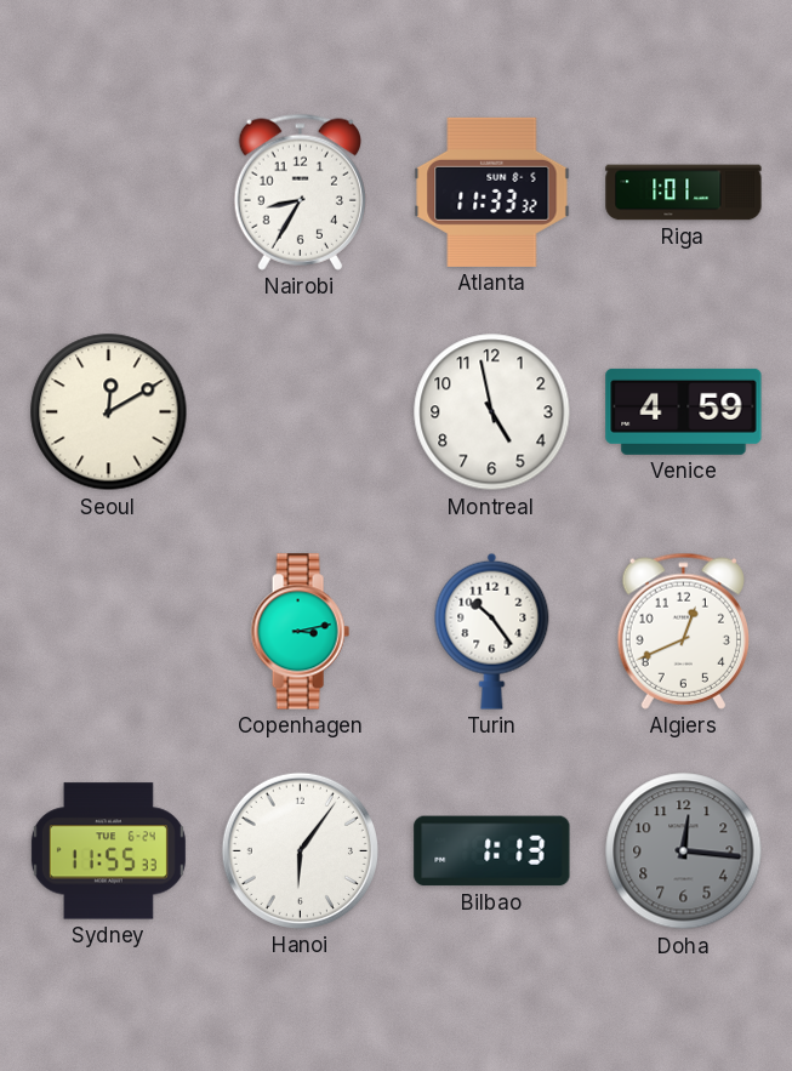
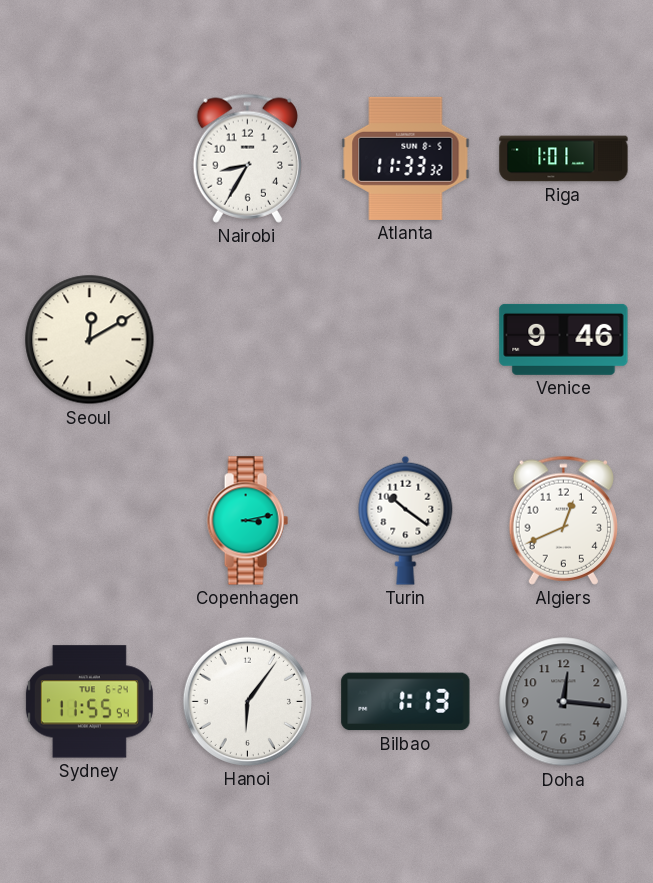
Montreal: 4:58 -> none (492, 412)
Venice: 4:59 -> 9:46 (564, 339)
Turin: 10:24 -> 10:21 (406, 520)
Sydney: 11:55:33 -> 11:55:54 (89, 702)
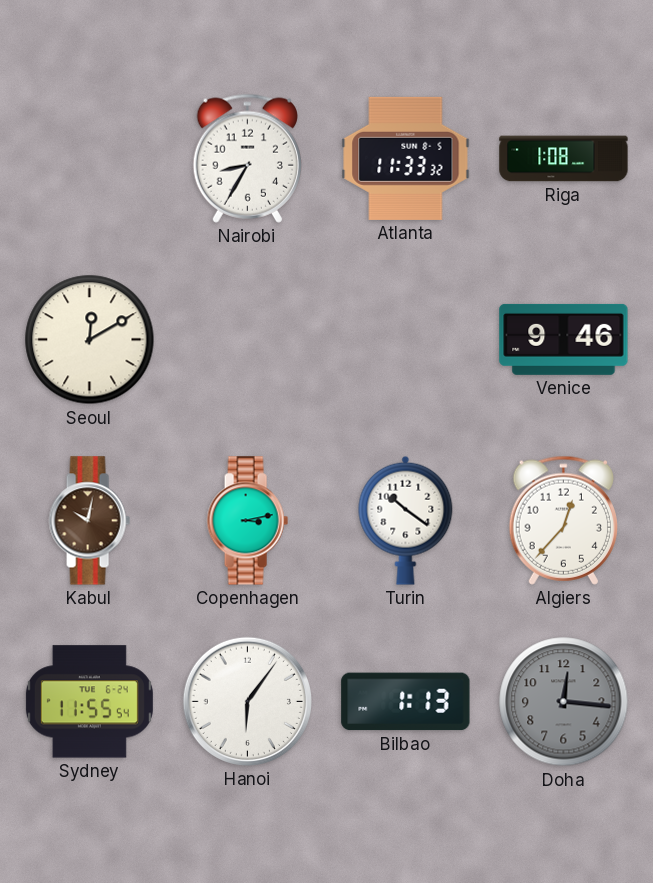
Riga: 1:01 -> 1:08 (564, 159)
Kabul: none -> 10:02 (89, 521)
Algiers: 12:41 -> 12:37 (563, 520)
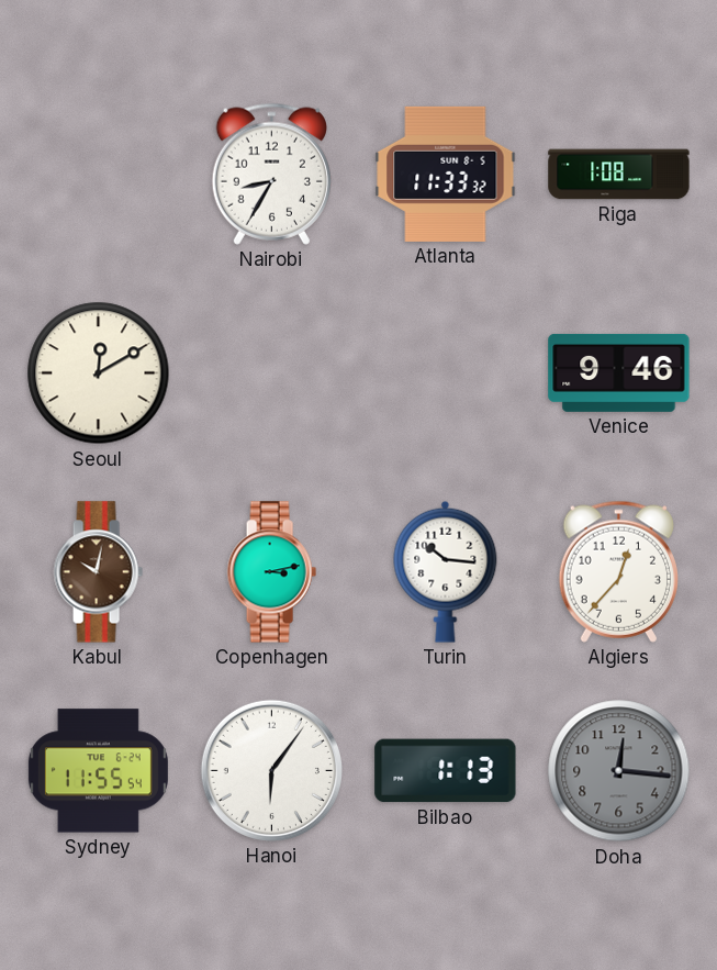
Turin: 10:21 -> 10:16 (446, 571)
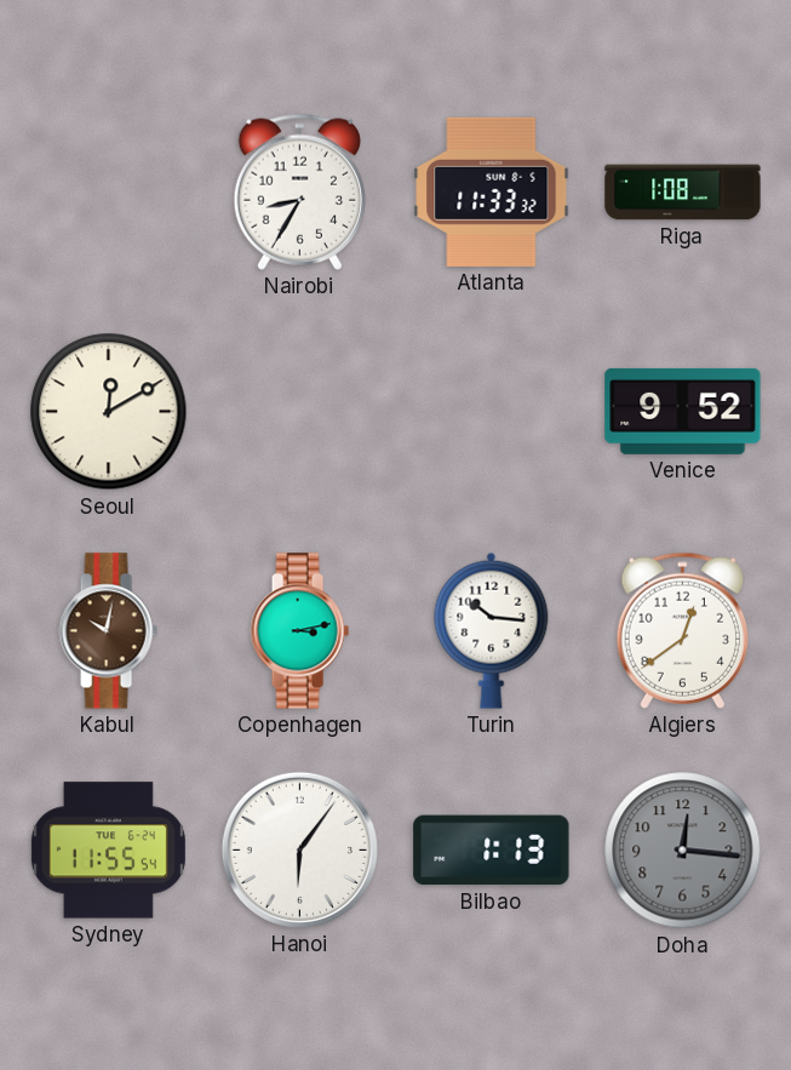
Venice: 9:46 -> 9:52 (683, 411)
Algiers: 12:37 -> 12:39 (682, 630)
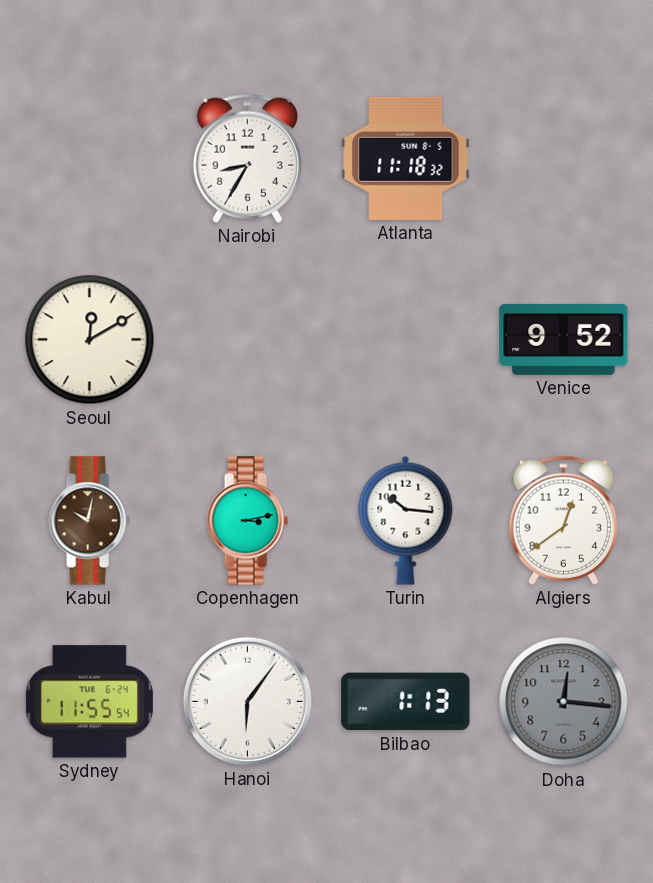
Atlanta: 11:33 -> 11:18 (406, 158)
Riga: 1:08 -> none (683, 193)
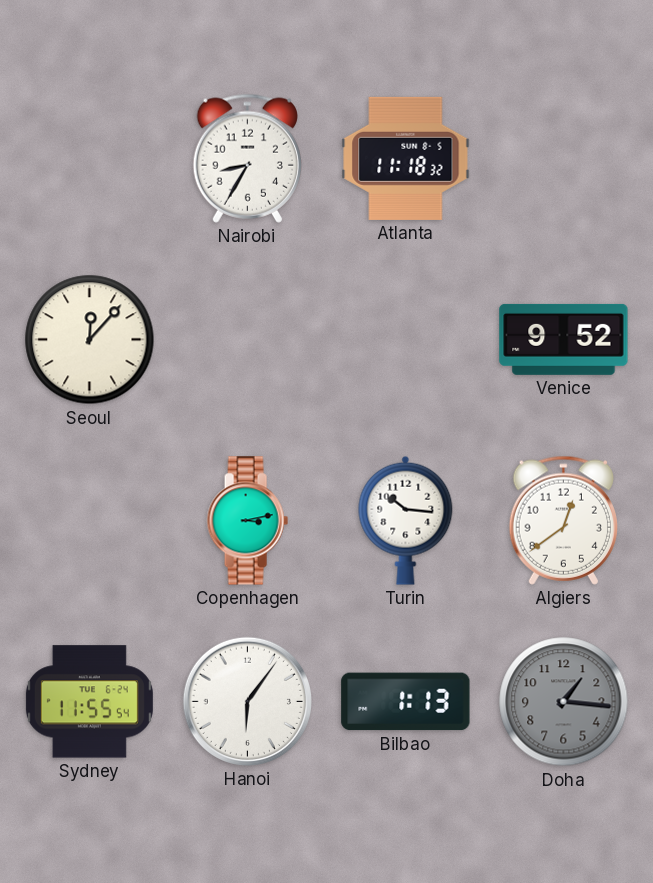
Seoul: 12:10 -> 12:07 (90, 340)
Kabul: 10:02 -> none (89, 521)
Doha: 12:16 -> 1:16 (564, 702)
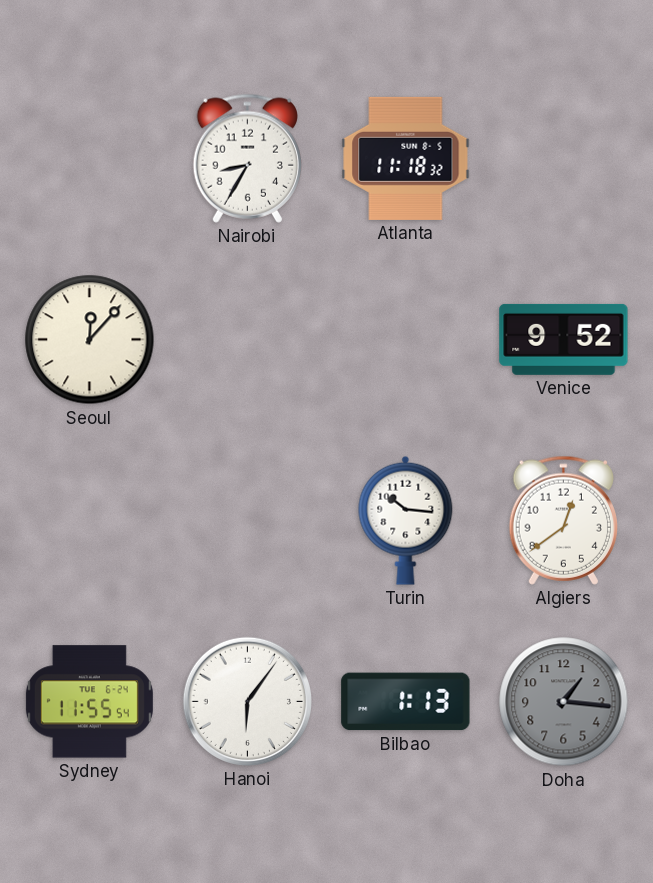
Copenhagen: 3:13 -> none (247, 521)
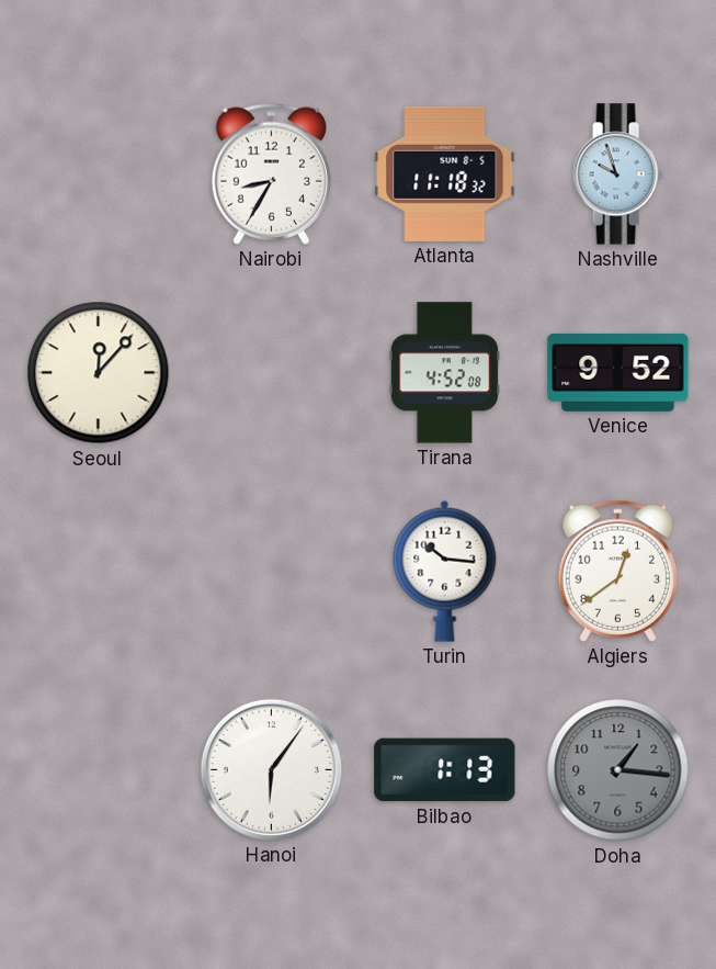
Nashville: none -> 9:57 (617, 174)
Tirana: none -> 4:52 (445, 373)
Sydney: 11:55 -> none (89, 702)
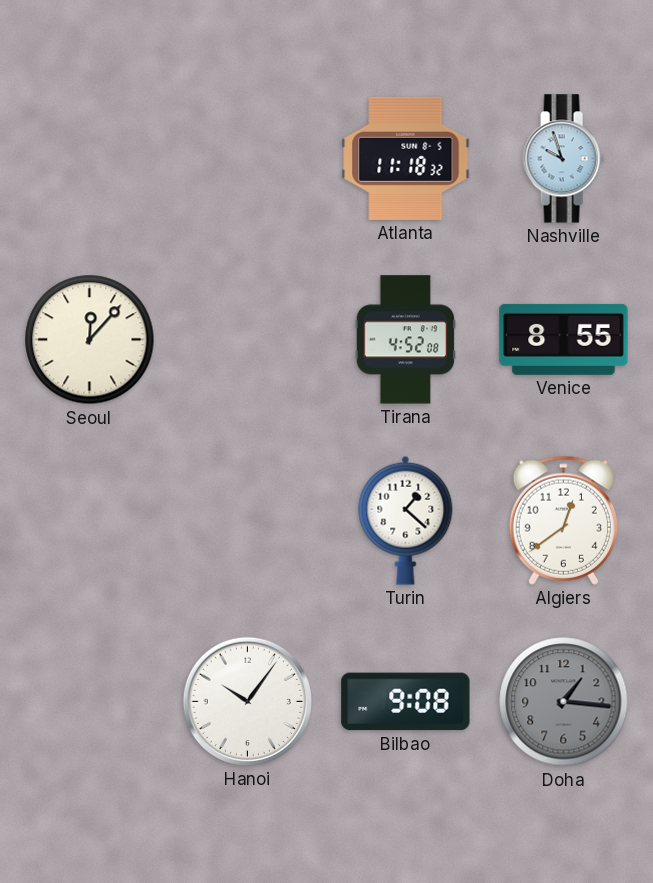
Nairobi: 8:35 -> none (271, 173)
Venice: 9:52 -> 8:55 (564, 339)
Turin: 10:16 -> 1:22 (406, 520)
Hanoi: 6:06 -> 10:06 (247, 701)
Bilbao: 1:13 -> 9:08 (406, 702)
